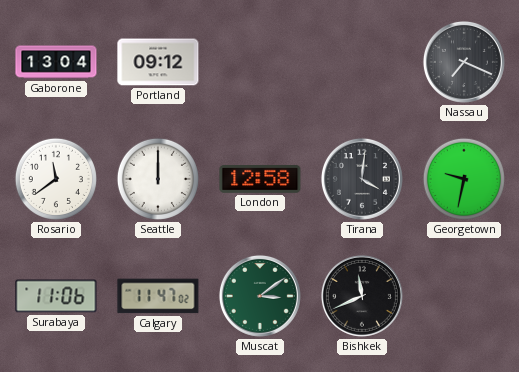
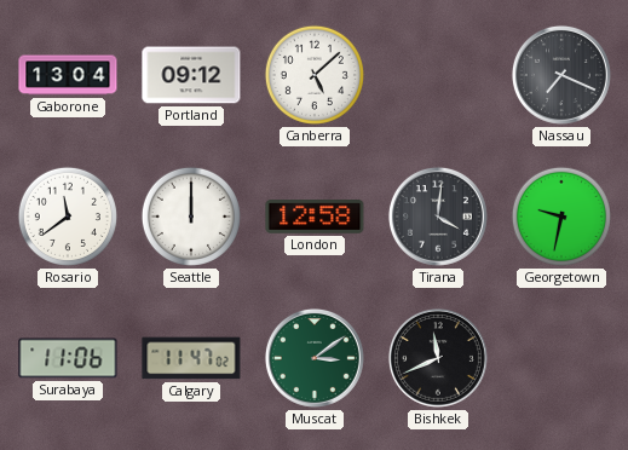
Canberra: none -> 5:08 (315, 75)
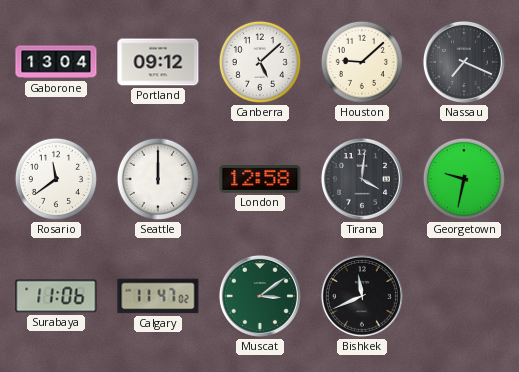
Houston: none -> 9:08 (362, 62)
